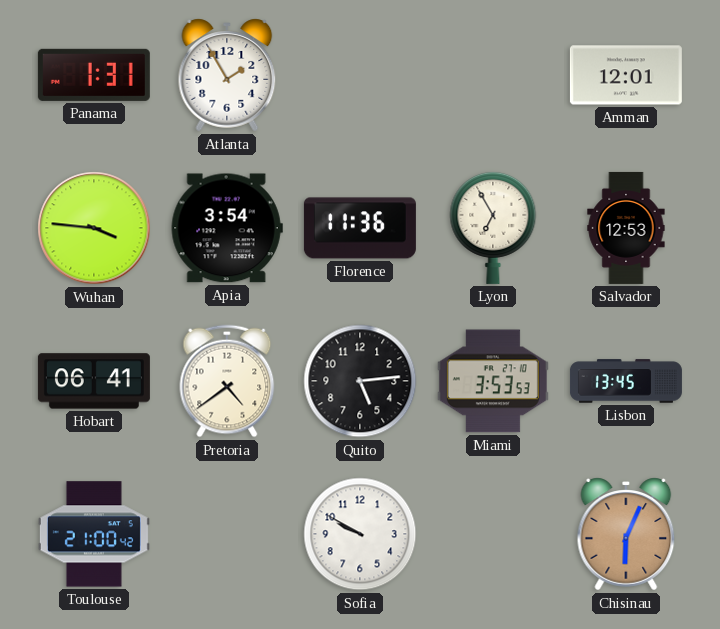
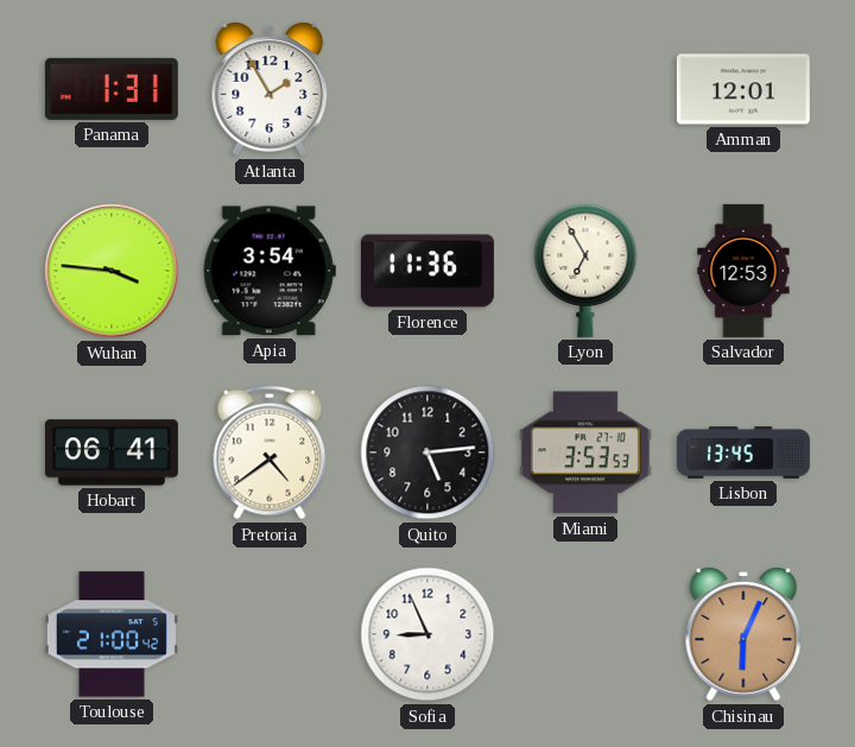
Sofia: 9:50 -> 8:56 (427, 634)
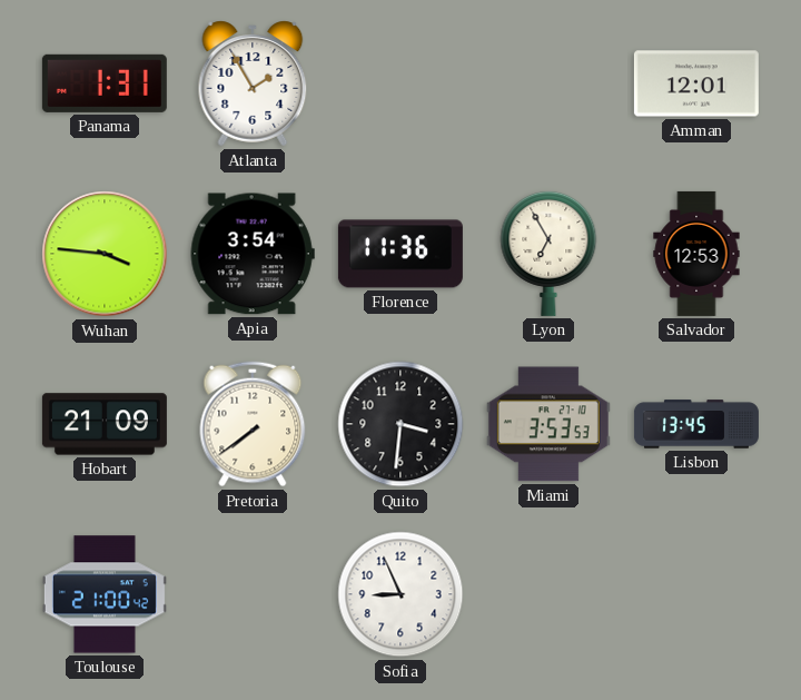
Hobart: 06:41 -> 21:09 (105, 424)
Pretoria: 4:39 -> 7:39 (253, 424)
Quito: 5:14 -> 3:31 (400, 424)
Chisinau: 6:04 -> none (743, 634)
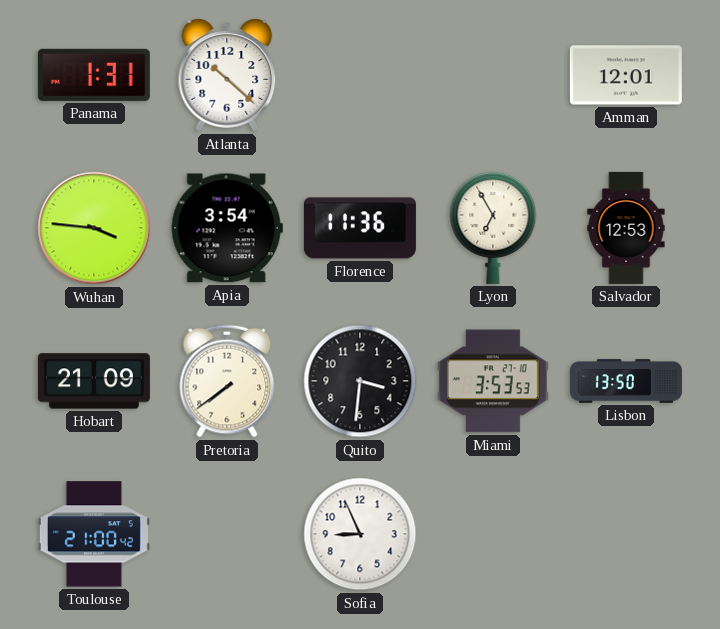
Atlanta: 1:55 -> 10:22 (227, 75)
Lisbon: 13:45 -> 13:50 (626, 381)
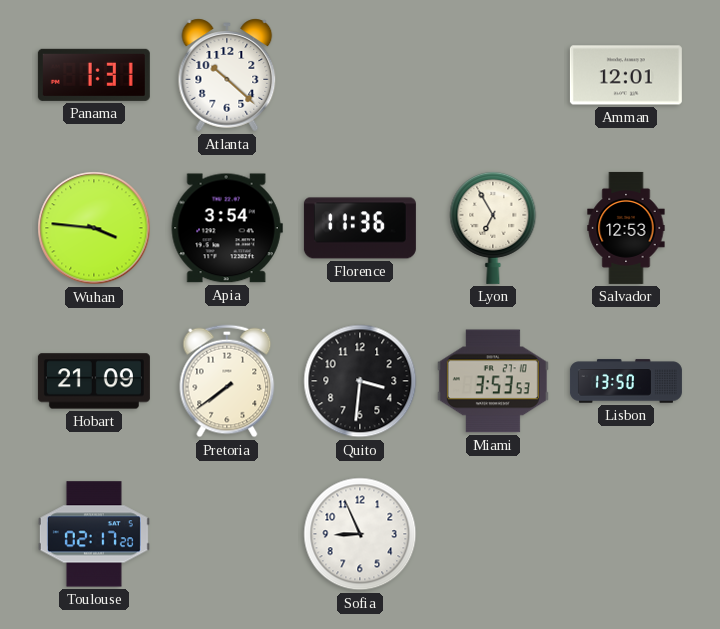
Toulouse: 21:00 -> 02:17 (94, 534)
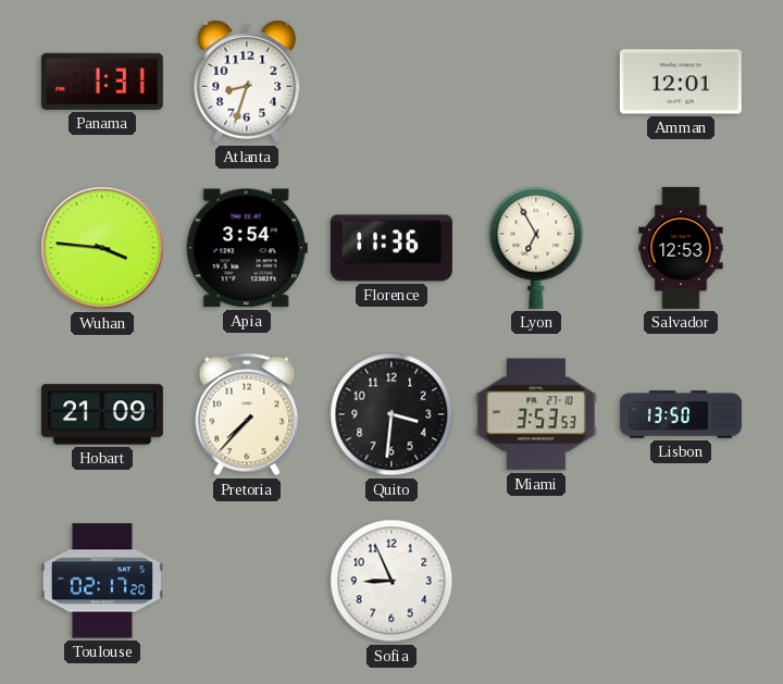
Atlanta: 10:22 -> 8:33 (247, 82)
Pretoria: 7:39 -> 7:37 (247, 414)
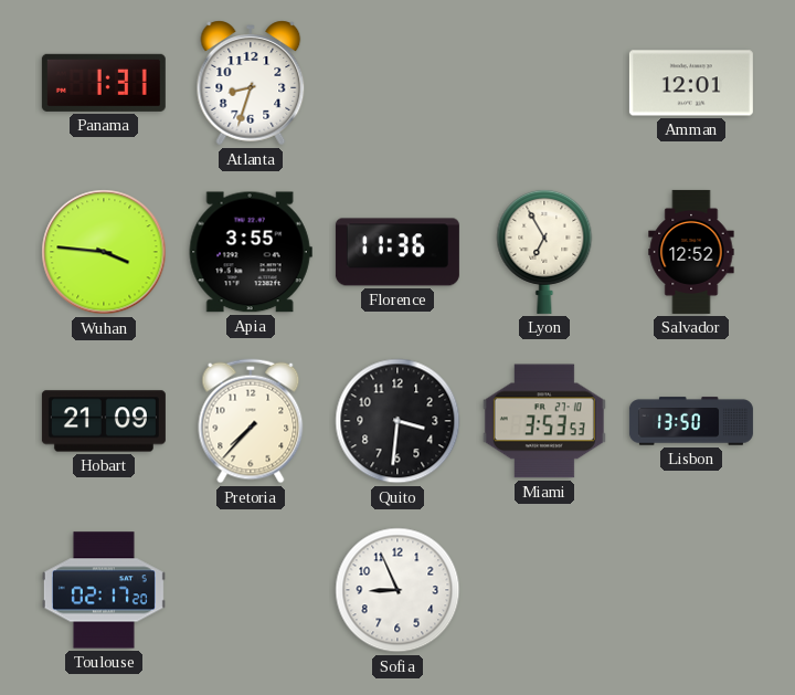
Apia: 3:54 -> 3:55 (251, 252)
Salvador: 12:53 -> 12:52 (691, 252)
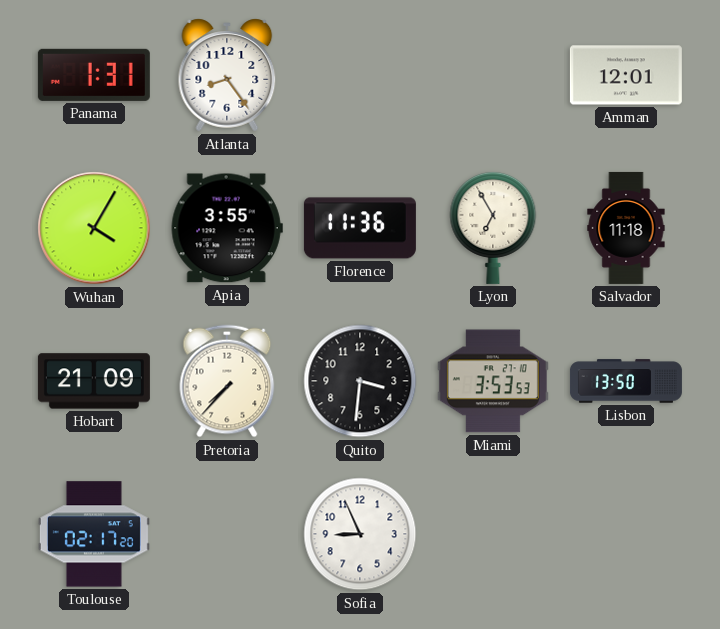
Atlanta: 8:33 -> 8:24 (227, 75)
Wuhan: 3:46 -> 4:05 (94, 228)
Salvador: 12:52 -> 11:18 (626, 228)
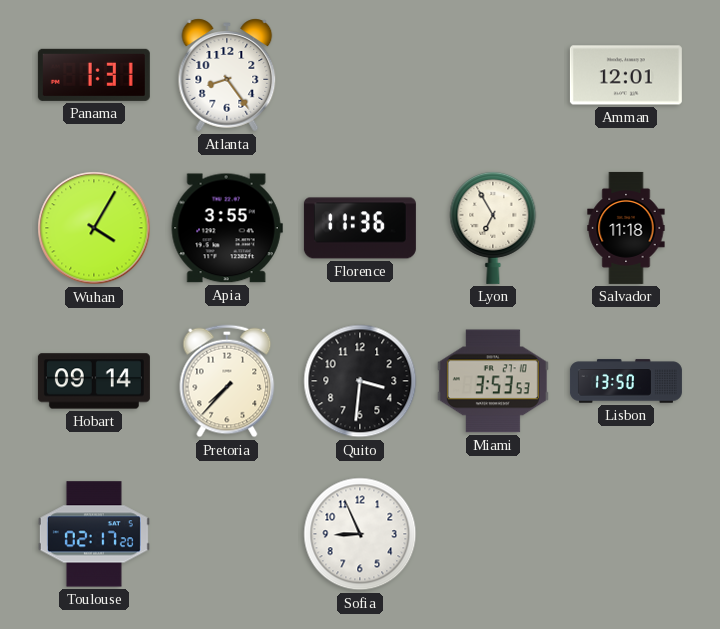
Hobart: 21:09 -> 09:14 (94, 381)
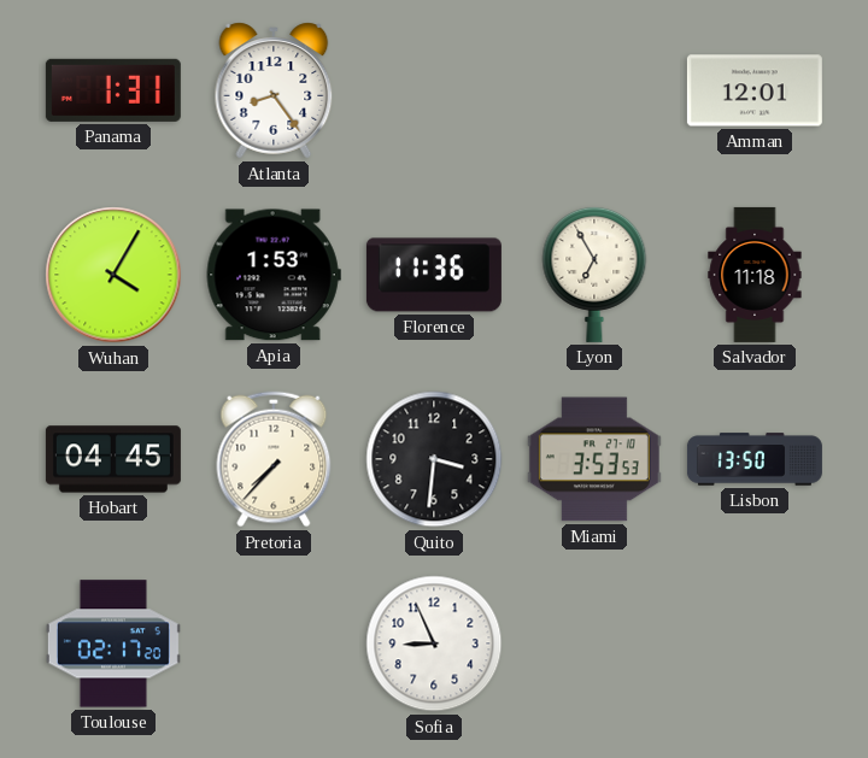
Apia: 3:55 -> 1:53 (274, 275)
Hobart: 09:14 -> 04:45 (113, 459)
